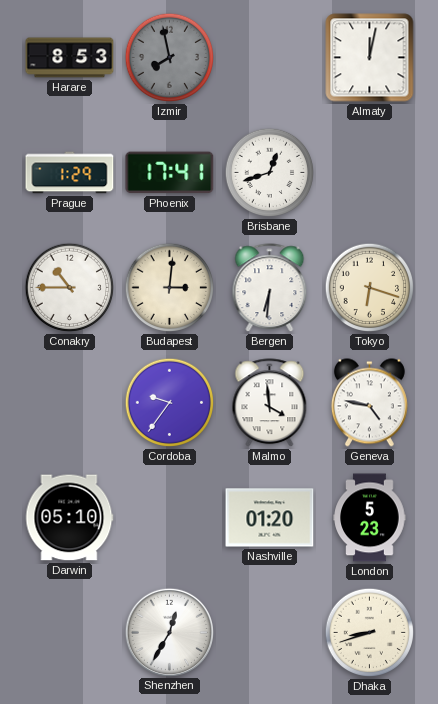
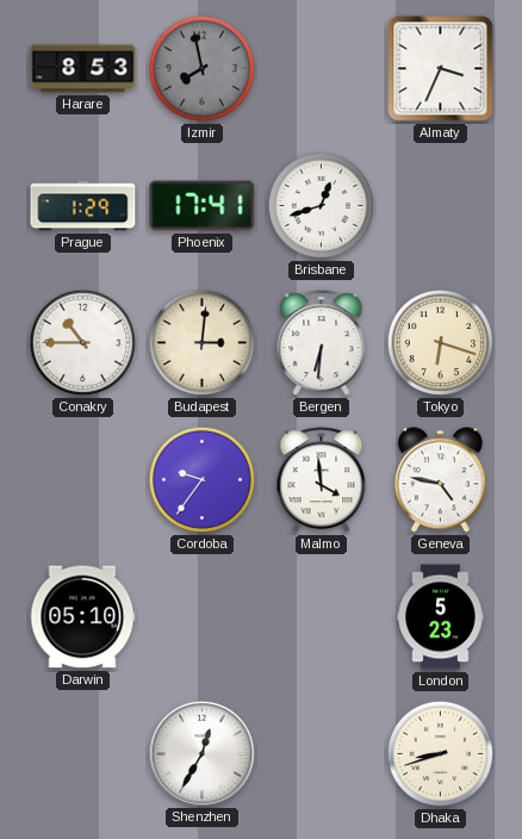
Almaty: 12:02 -> 3:34 (441, 69)
Nashville: 01:20 -> none (270, 518)
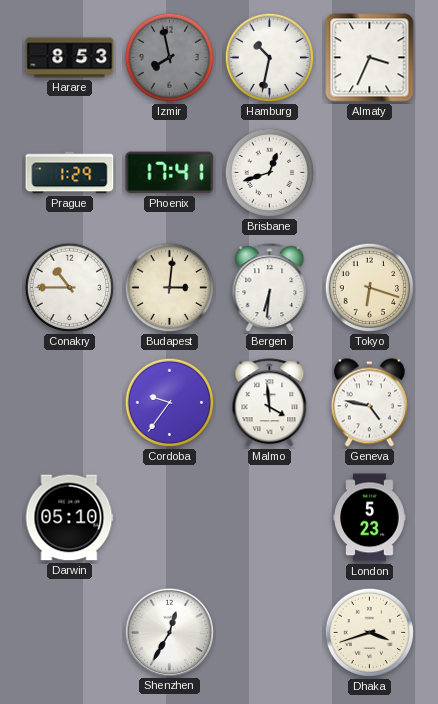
Hamburg: none -> 10:32 (270, 58)
Dhaka: 8:42 -> 3:42 (370, 633)
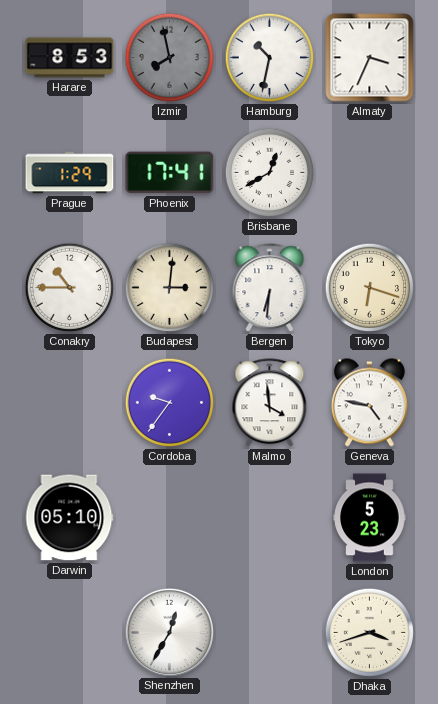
Brisbane: 12:42 -> 12:40 (270, 173)
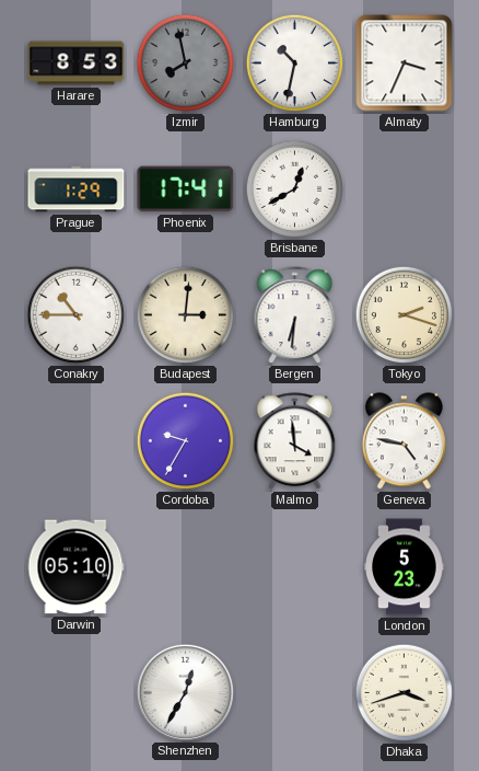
Tokyo: 6:18 -> 2:18 (405, 315)
Cordoba: 9:36 -> 9:35 (186, 441)
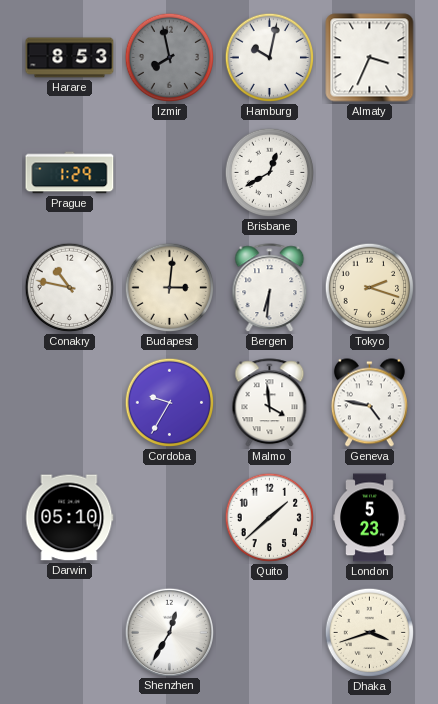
Hamburg: 10:32 -> 10:02 (270, 58)
Phoenix: 17:41 -> none (186, 189)
Conakry: 10:45 -> 10:47 (70, 288)
Quito: none -> 1:38 (270, 518)
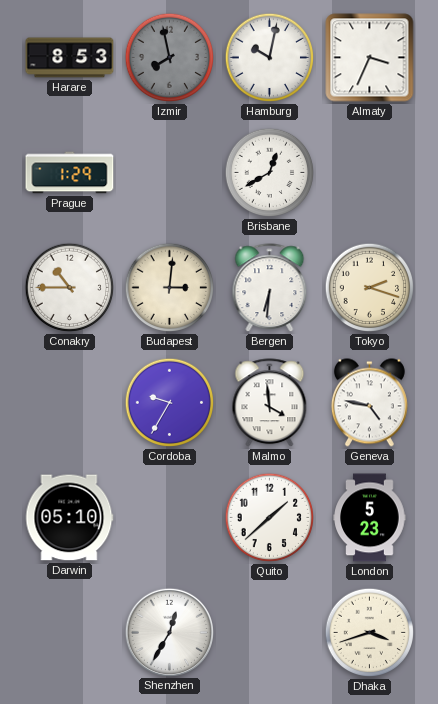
Conakry: 10:47 -> 10:45 (70, 288)
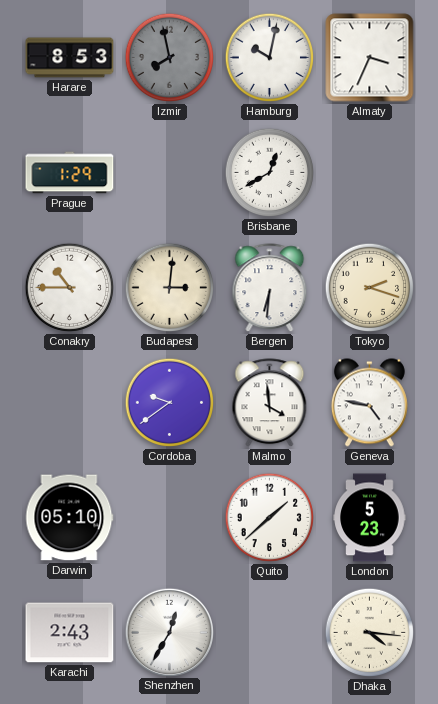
Cordoba: 9:35 -> 9:39 (170, 403)
Karachi: none -> 2:43 (70, 633)
Dhaka: 3:42 -> 4:16 (370, 633)
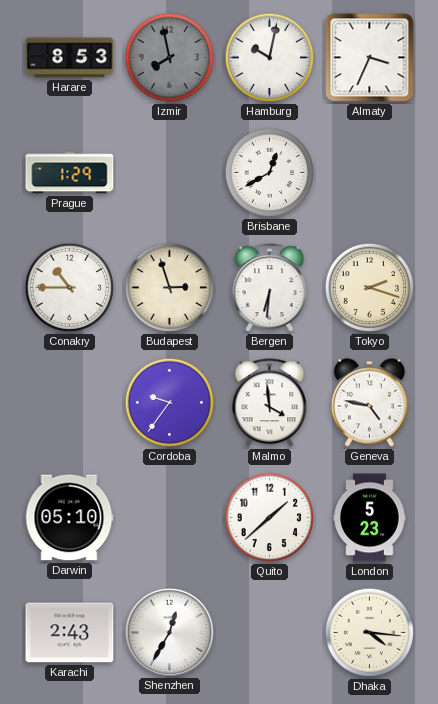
Budapest: 3:01 -> 2:57 (170, 288)
Cordoba: 9:39 -> 9:36 (170, 403)
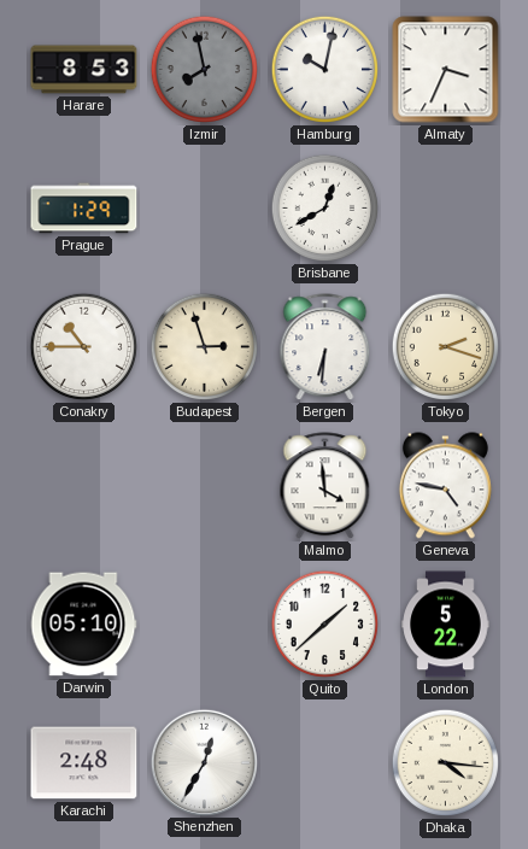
Cordoba: 9:36 -> none (170, 403)
London: 5:23 -> 5:22 (446, 625)
Karachi: 2:43 -> 2:48 (84, 763)
